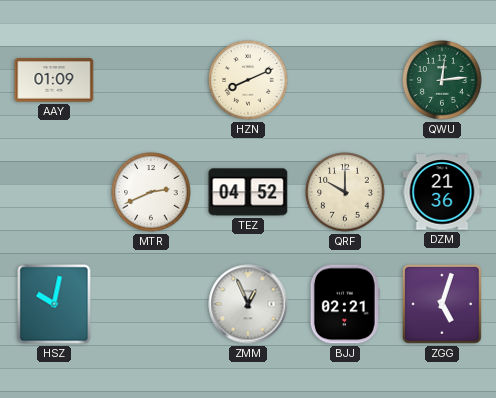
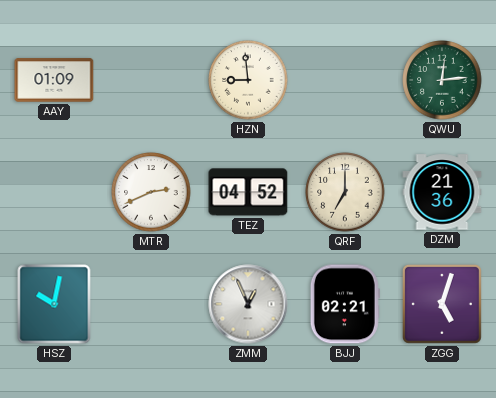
HZN: 8:11 -> 8:59 (248, 80)
QRF: 10:00 -> 7:00 (345, 192)
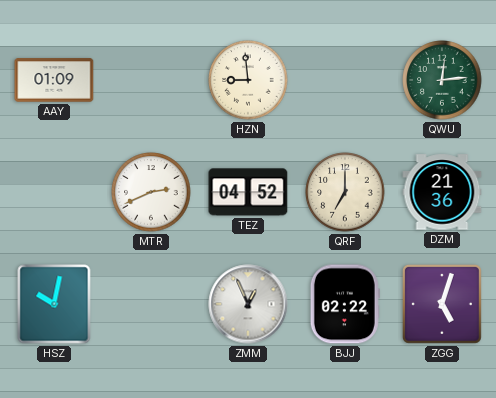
BJJ: 02:21 -> 02:22 (345, 304)
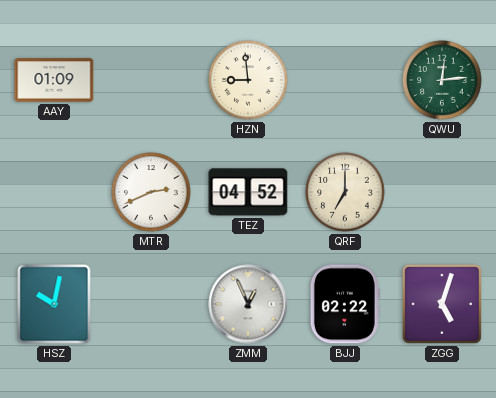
DZM: 21:36 -> none (442, 192)
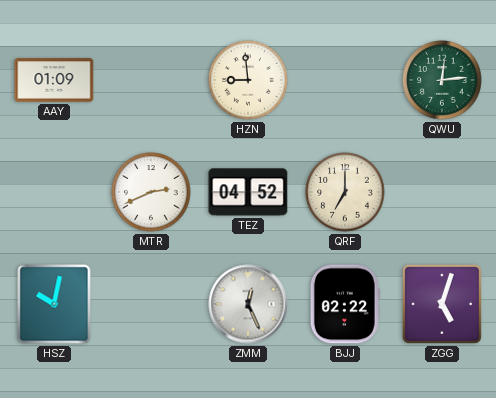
ZMM: 12:56 -> 12:26 (248, 304)
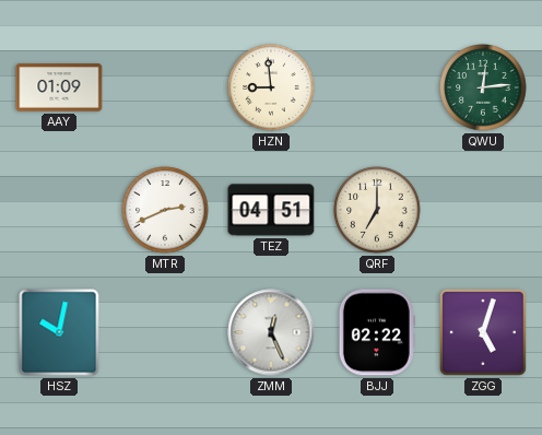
TEZ: 04:52 -> 04:51 (271, 210)
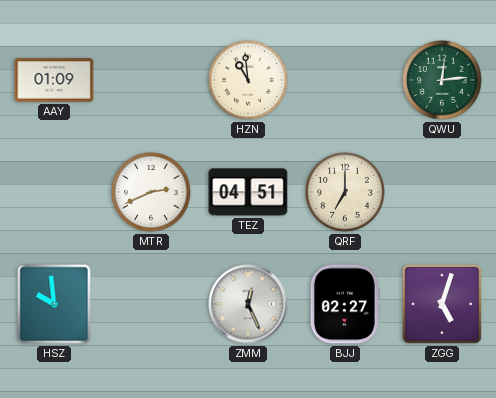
HZN: 8:59 -> 10:59 (248, 80)
HSZ: 10:02 -> 9:59 (54, 304)
BJJ: 02:22 -> 02:27 (345, 304)
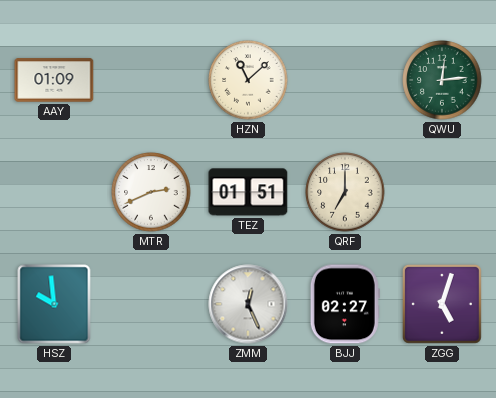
HZN: 10:59 -> 11:08 (248, 80)
TEZ: 04:51 -> 01:51 (248, 192)
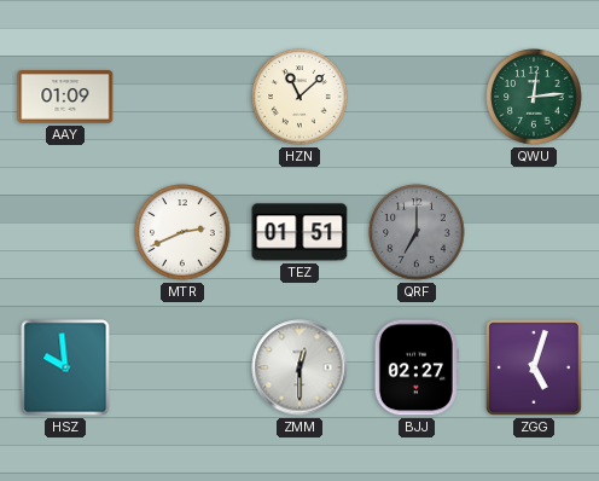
QRF dial: cream -> grey (417, 232)
ZMM: 12:26 -> 12:30 (299, 367)
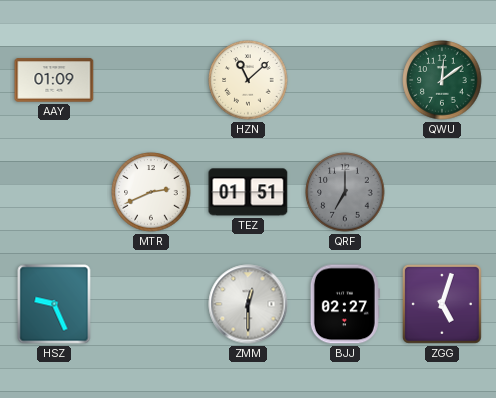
QWU: 12:14 -> 12:09 (442, 80)
HSZ: 9:59 -> 9:26 (54, 304)
